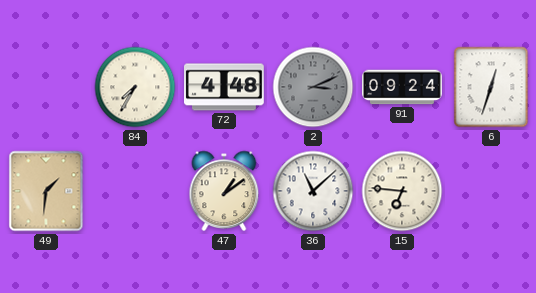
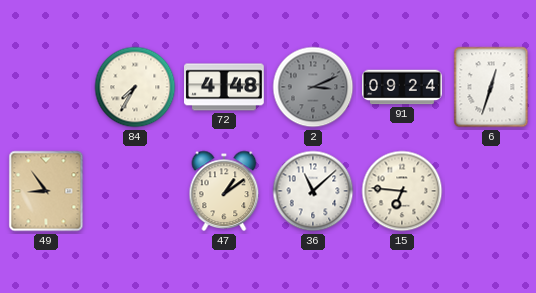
49: 1:31 -> 8:54 (46, 191)
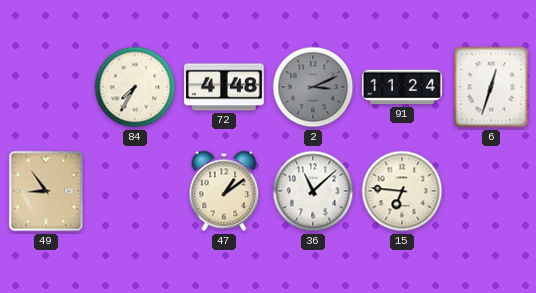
91: 09:24 -> 11:24 (402, 87)
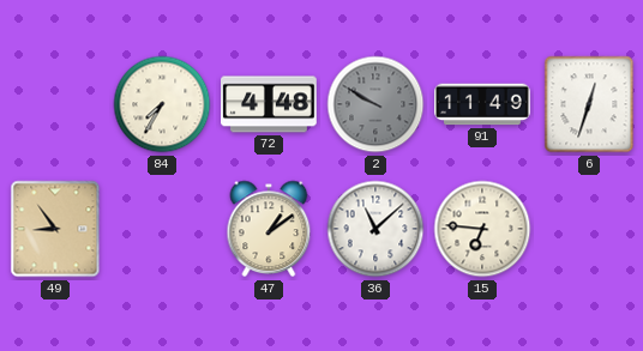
2: 3:11 -> 9:50 (375, 104)
91: 11:24 -> 11:49 (482, 104)
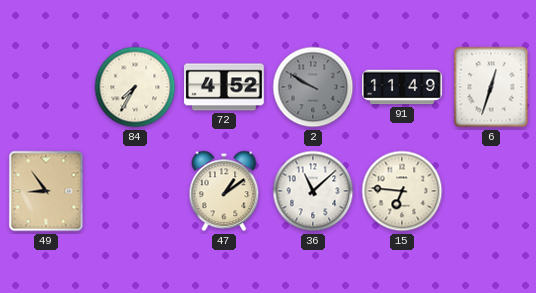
72: 4:48 -> 4:52 (225, 87)
